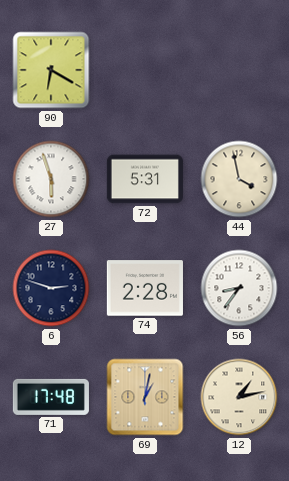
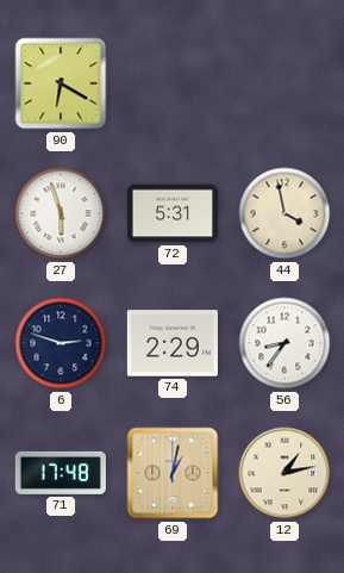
74: 2:28 -> 2:29 (173, 343)
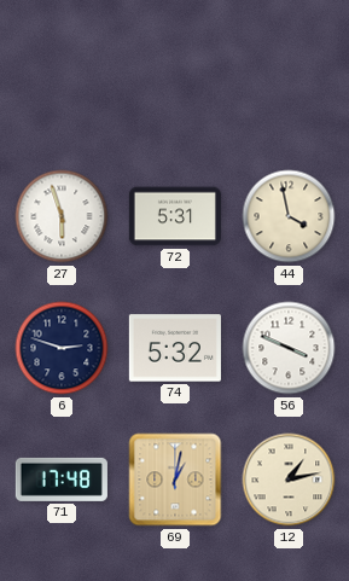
90: 6:20 -> none (61, 83)
74: 2:29 -> 5:32 (175, 348)
56: 8:36 -> 3:49 (289, 348)
